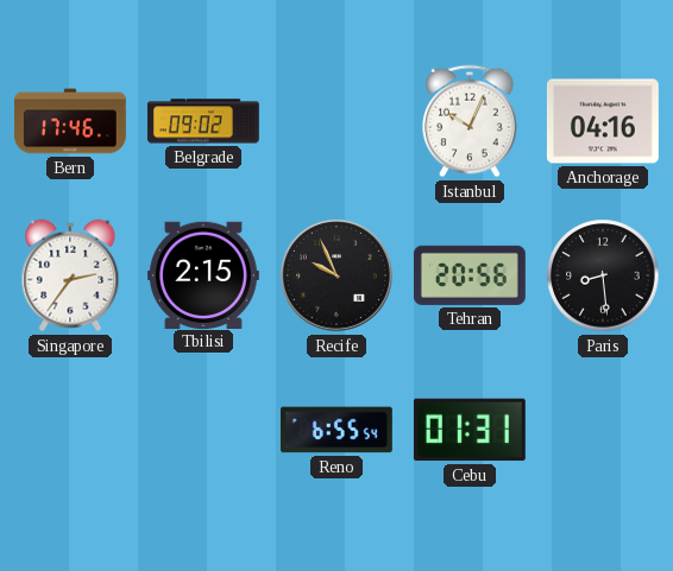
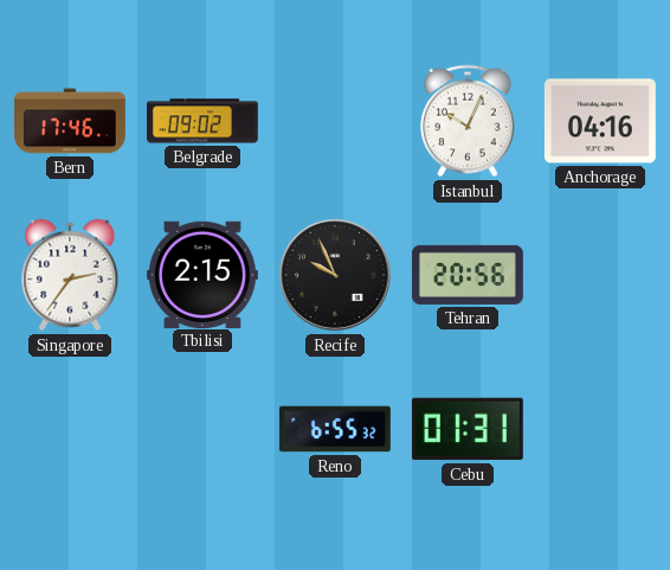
Paris: 8:29 -> none (603, 275)
Reno: 6:55:54 -> 6:55:32 (335, 429)
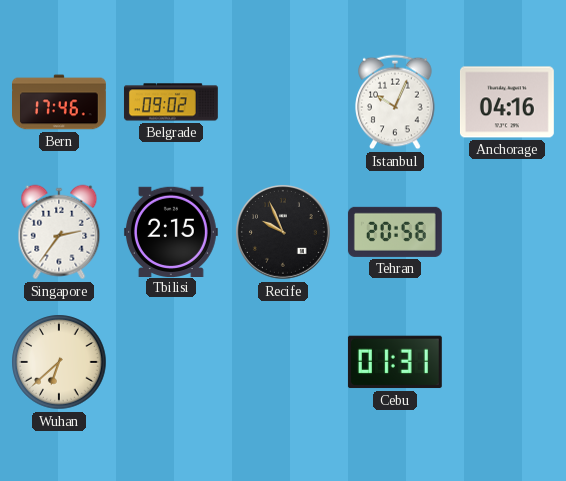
Wuhan: none -> 6:38 (59, 362)
Reno: 6:55 -> none (335, 429)
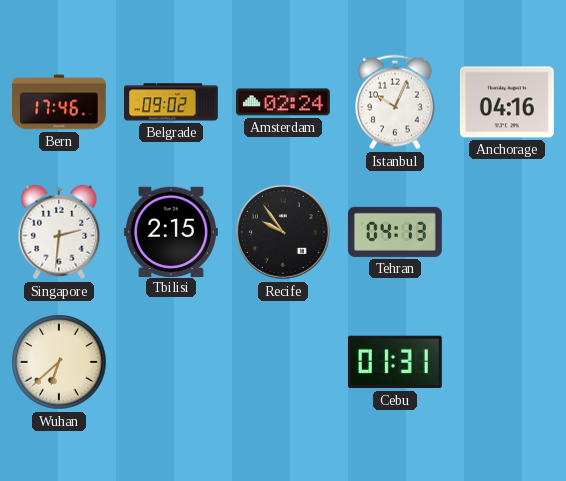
Amsterdam: none -> 02:24 (283, 102)
Singapore: 2:36 -> 2:31 (59, 232)
Recife: 9:56 -> 9:54 (284, 233)
Tehran: 20:56 -> 04:13 (395, 232)
